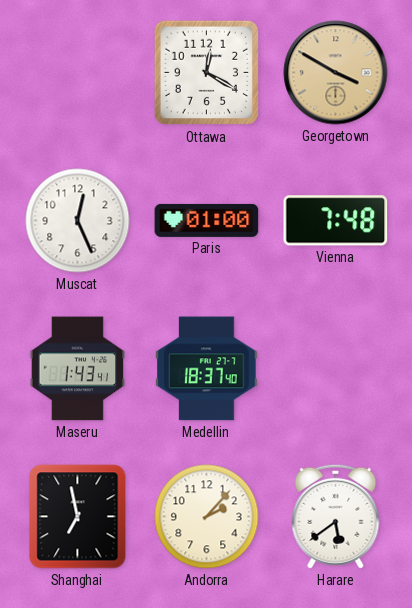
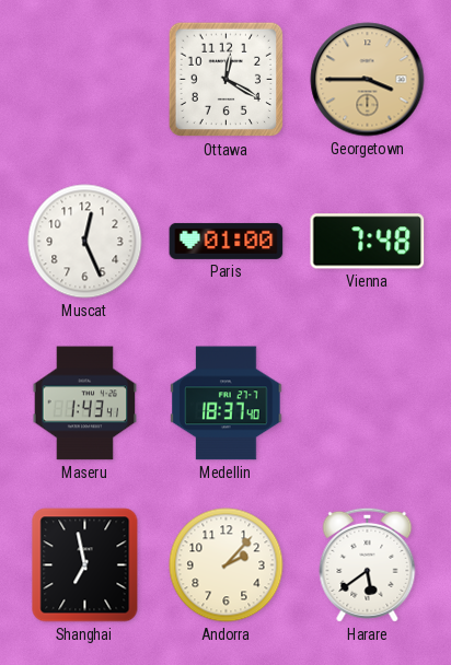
Georgetown: 3:50 -> 3:45 (368, 80)
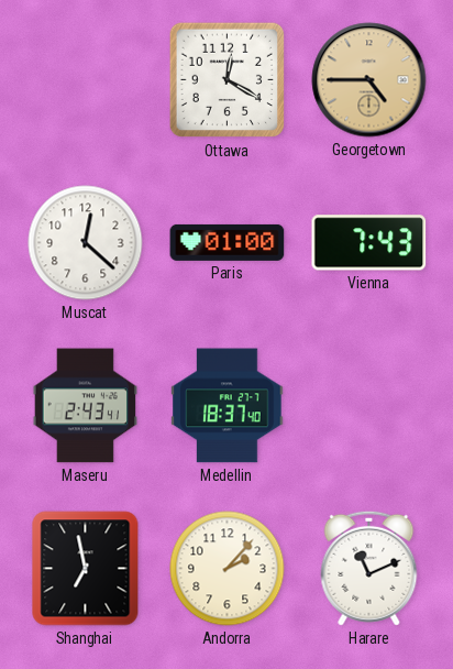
Georgetown: 3:45 -> 4:45 (369, 80)
Muscat: 12:26 -> 12:22 (86, 243)
Vienna: 7:48 -> 7:43 (369, 243)
Maseru: 1:43 -> 2:43 (86, 406)
Harare: 5:39 -> 11:11 (369, 568)
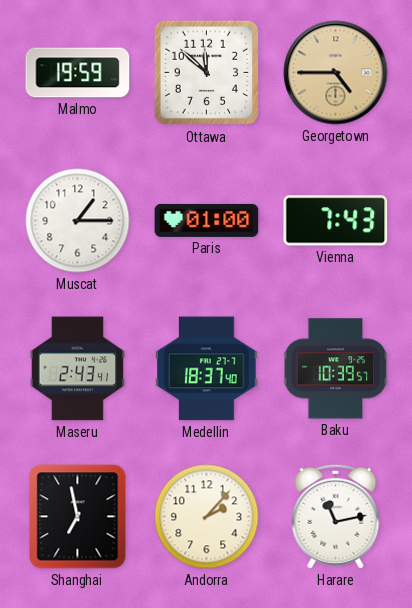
Malmo: none -> 19:59 (78, 73)
Ottawa: 12:20 -> 11:52 (207, 73)
Muscat: 12:22 -> 1:15 (78, 221)
Baku: none -> 10:39 (336, 369)
Harare: 11:11 -> 11:13 (336, 516)
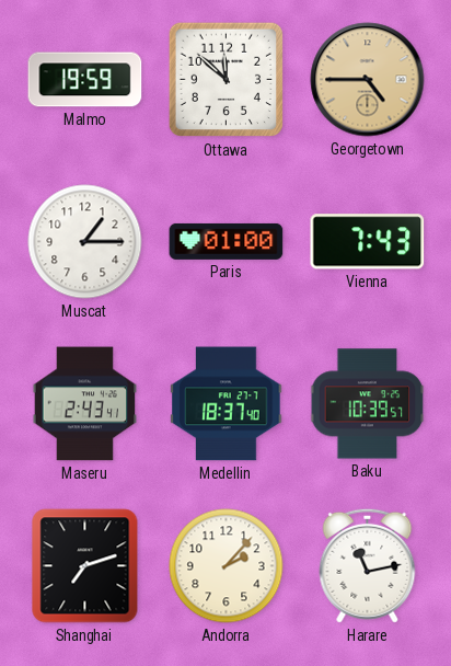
Shanghai: 6:58 -> 7:12 (85, 566)
